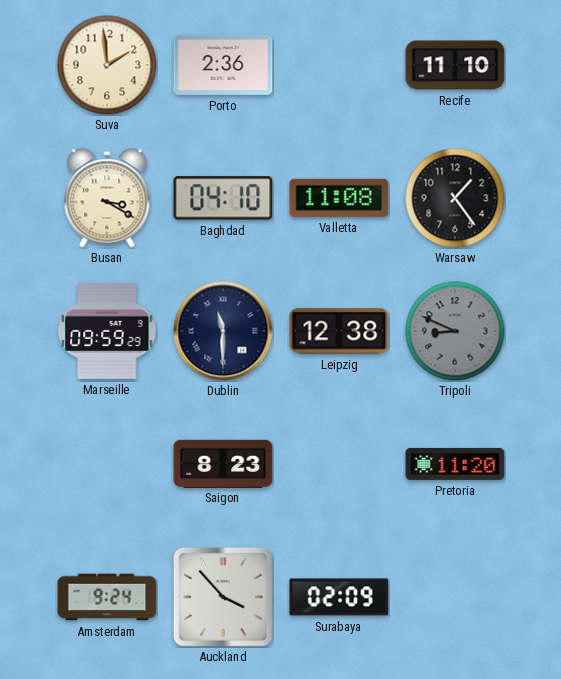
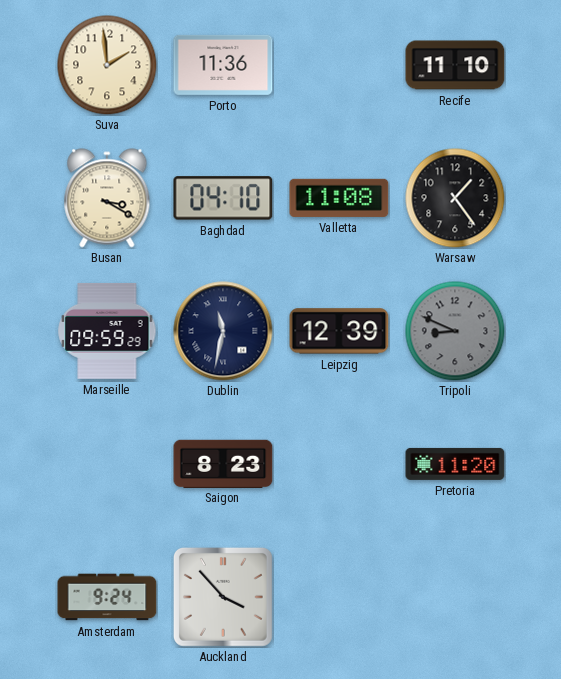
Porto: 2:36 -> 11:36 (223, 65)
Dublin: 11:30 -> 11:32 (223, 331)
Leipzig: 12:38 -> 12:39 (339, 331)
Surabaya: 02:09 -> none (339, 597)
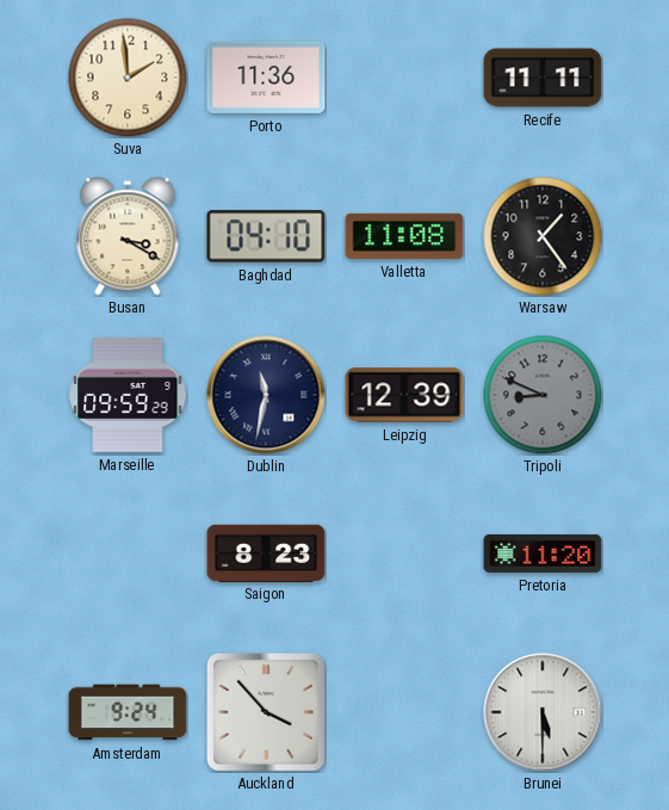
Recife: 11:10 -> 11:11 (543, 78)
Brunei: none -> 5:30 (543, 712)
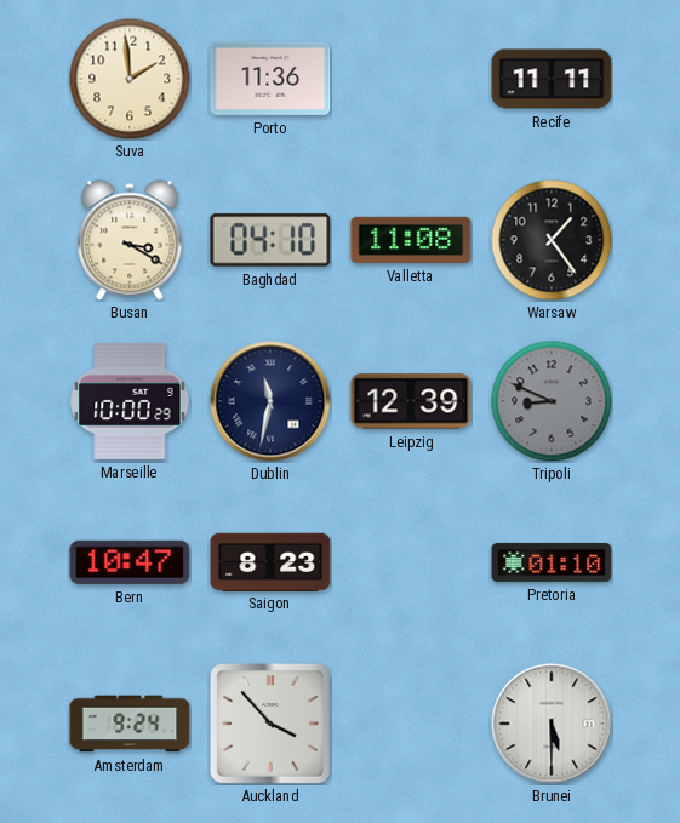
Marseille: 09:59 -> 10:00 (130, 401)
Bern: none -> 10:47 (130, 562)
Pretoria: 11:20 -> 01:10 (552, 562)
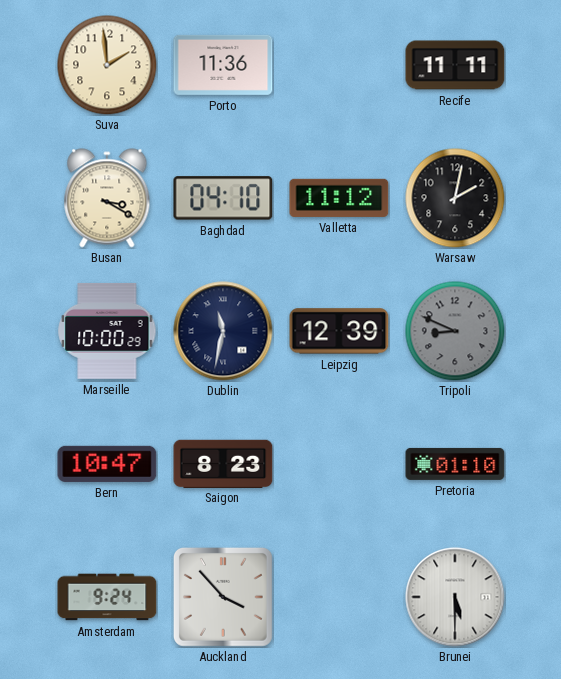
Valletta: 11:08 -> 11:12 (339, 198)
Warsaw: 1:24 -> 2:02 (455, 198)
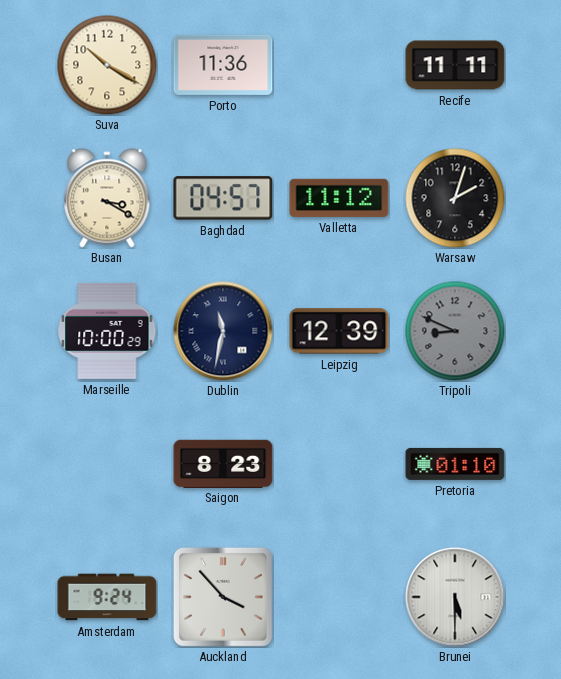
Suva: 1:59 -> 10:20 (107, 65)
Baghdad: 04:10 -> 04:57 (223, 198)
Warsaw: 2:02 -> 2:03 (455, 198)
Bern: 10:47 -> none (107, 464)
